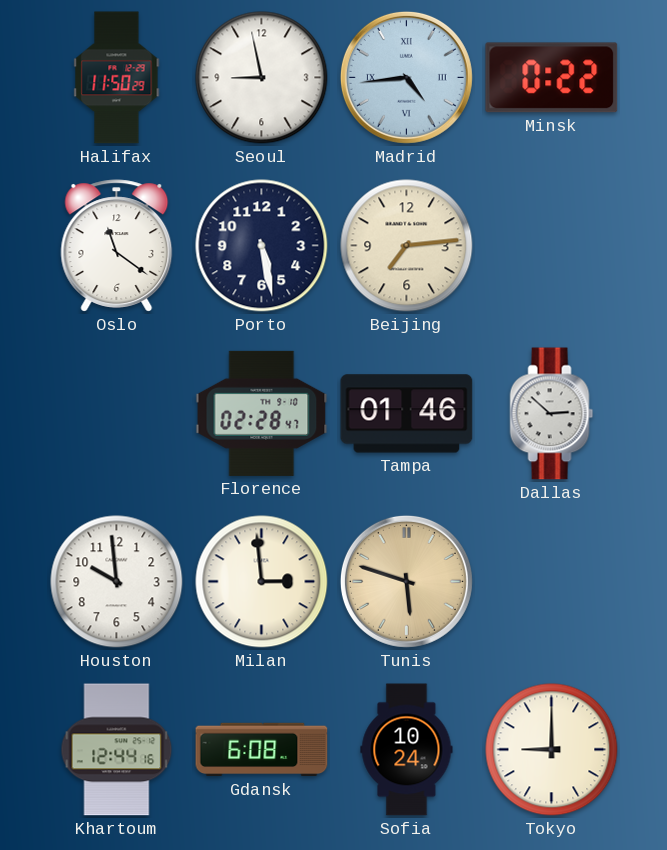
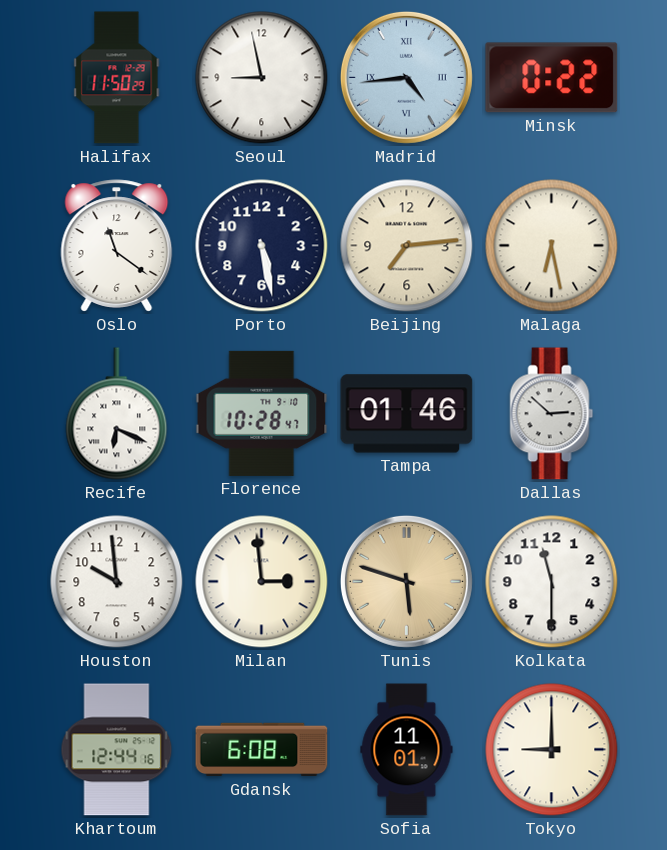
Malaga: none -> 6:28 (552, 246)
Recife: none -> 6:19 (117, 414)
Florence: 02:28 -> 10:28 (262, 413)
Kolkata: none -> 11:30 (552, 582)
Sofia: 10:24 -> 11:01 (407, 750)
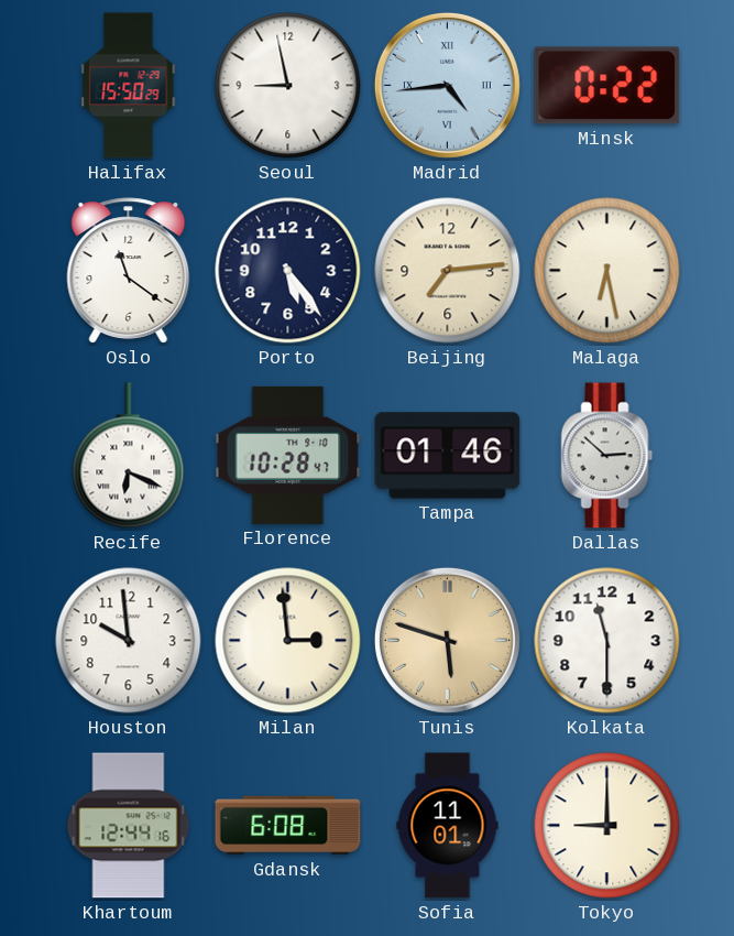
Halifax: 11:50 -> 15:50 (129, 86)
Porto: 5:28 -> 5:24 (288, 271)
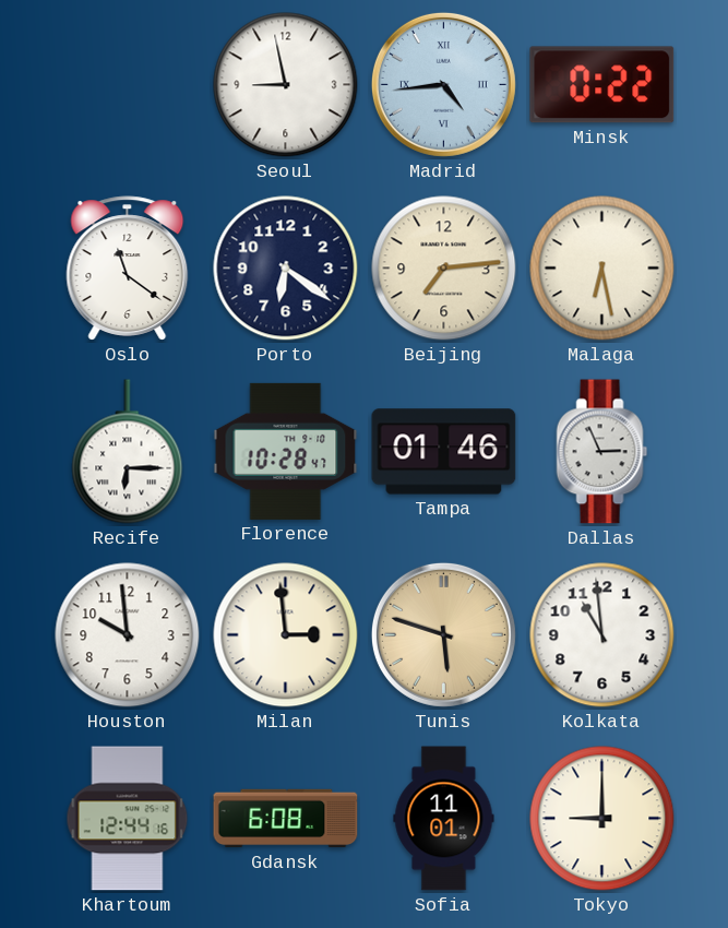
Halifax: 15:50 -> none (129, 86)
Porto: 5:24 -> 6:21 (286, 269)
Recife: 6:19 -> 6:15 (128, 452)
Dallas: 2:52 -> 2:56 (602, 452)
Kolkata: 11:30 -> 10:59 (602, 635)
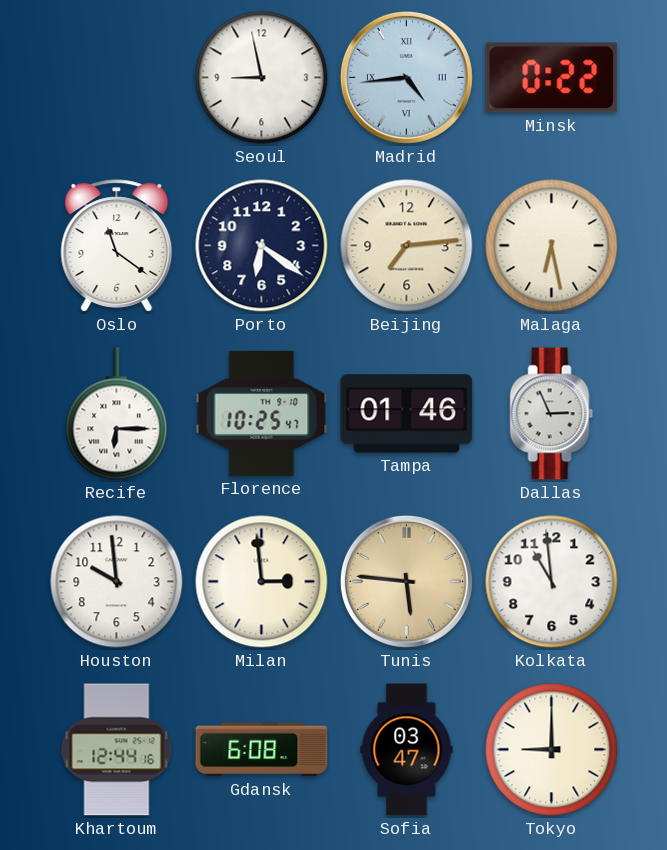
Florence: 10:28 -> 10:25 (262, 413)
Tunis: 5:48 -> 5:46 (406, 581)
Sofia: 11:01 -> 03:47 (407, 750)
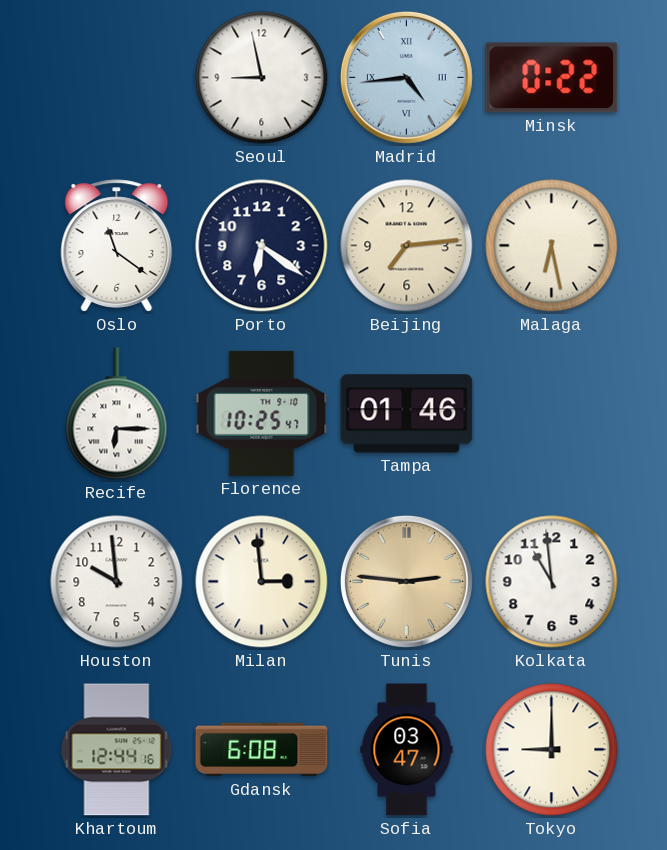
Dallas: 2:56 -> none (552, 414)
Tunis: 5:46 -> 2:46 (406, 581)
